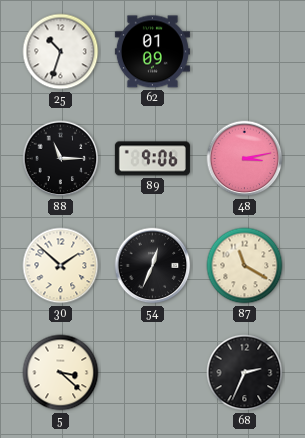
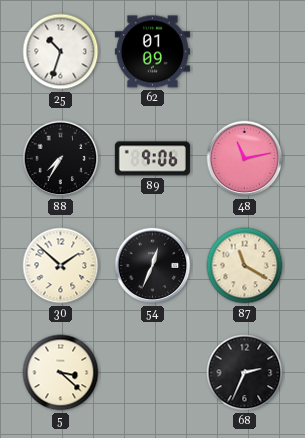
88: 11:15 -> 7:35 (61, 159)
48: 3:13 -> 11:13 (245, 159)
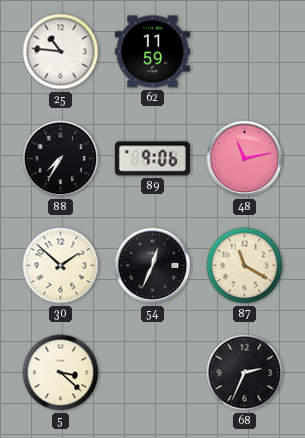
25: 10:33 -> 10:46 (61, 52)
62: 01:09 -> 11:59 (152, 52)
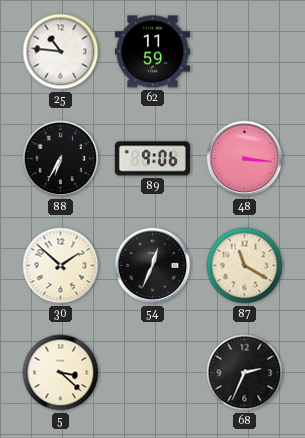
88: 7:35 -> 6:35 (61, 159)
48: 11:13 -> 3:16 (245, 159)
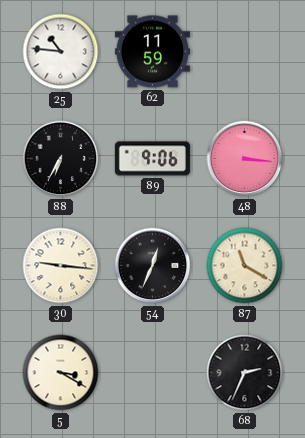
30: 1:52 -> 9:16 (61, 266)
5: 3:22 -> 3:20 (61, 373)
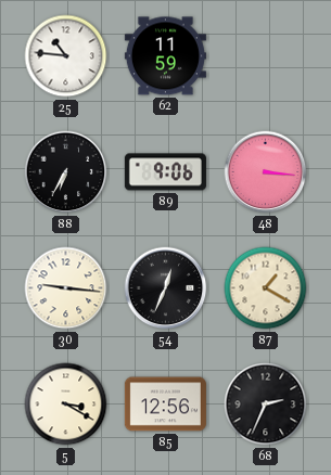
87: 11:20 -> 1:20 (266, 288)
85: none -> 12:56 (165, 405)
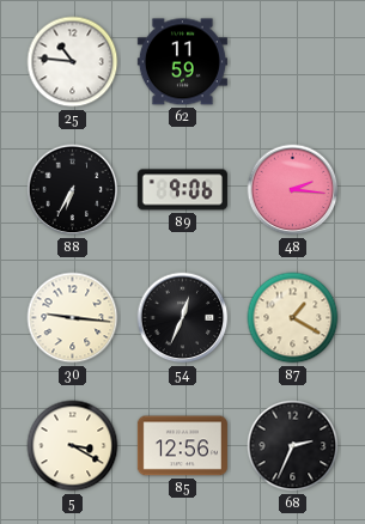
48: 3:16 -> 2:16 (293, 190)
